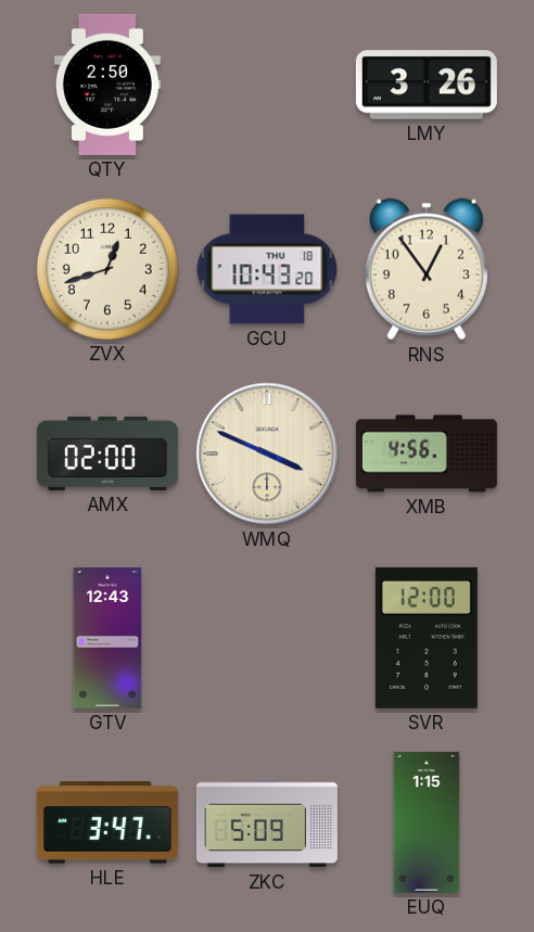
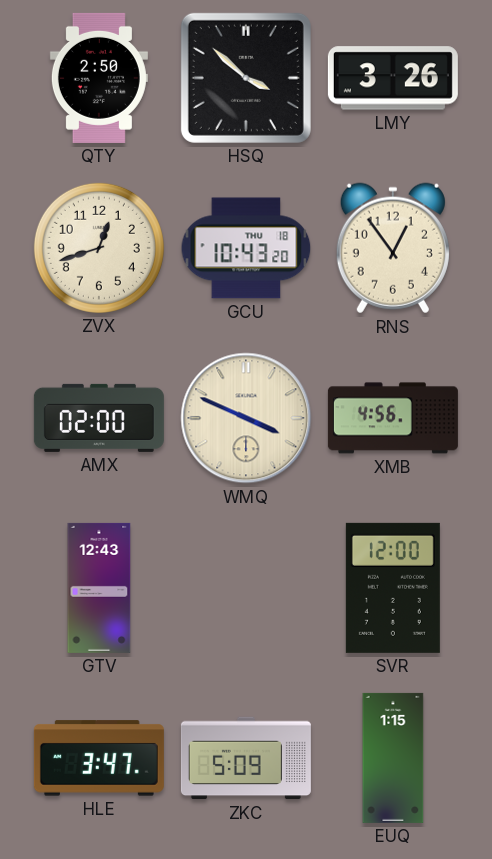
HSQ: none -> 3:52 (246, 78)
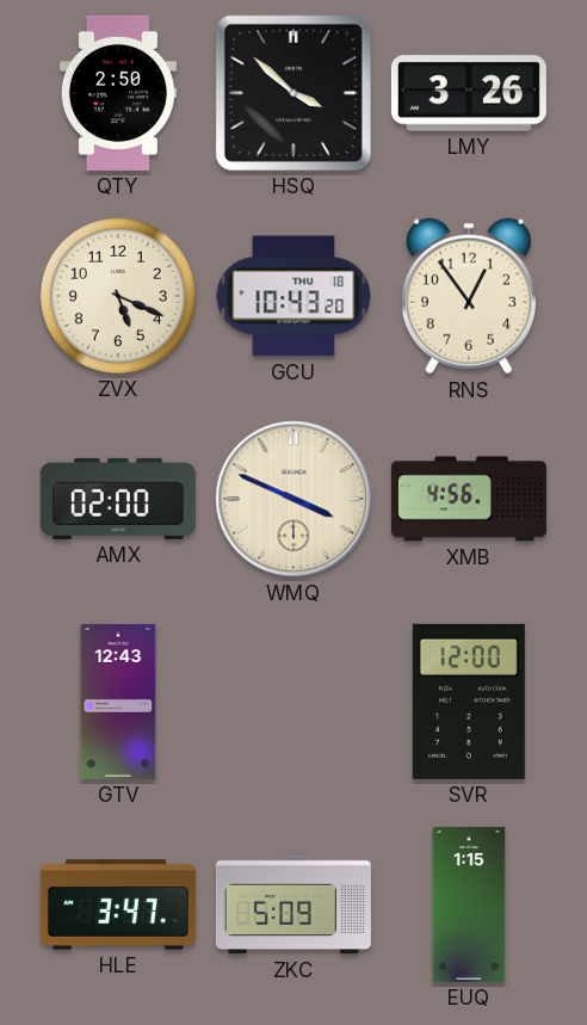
ZVX: 12:42 -> 5:19 (118, 296)
